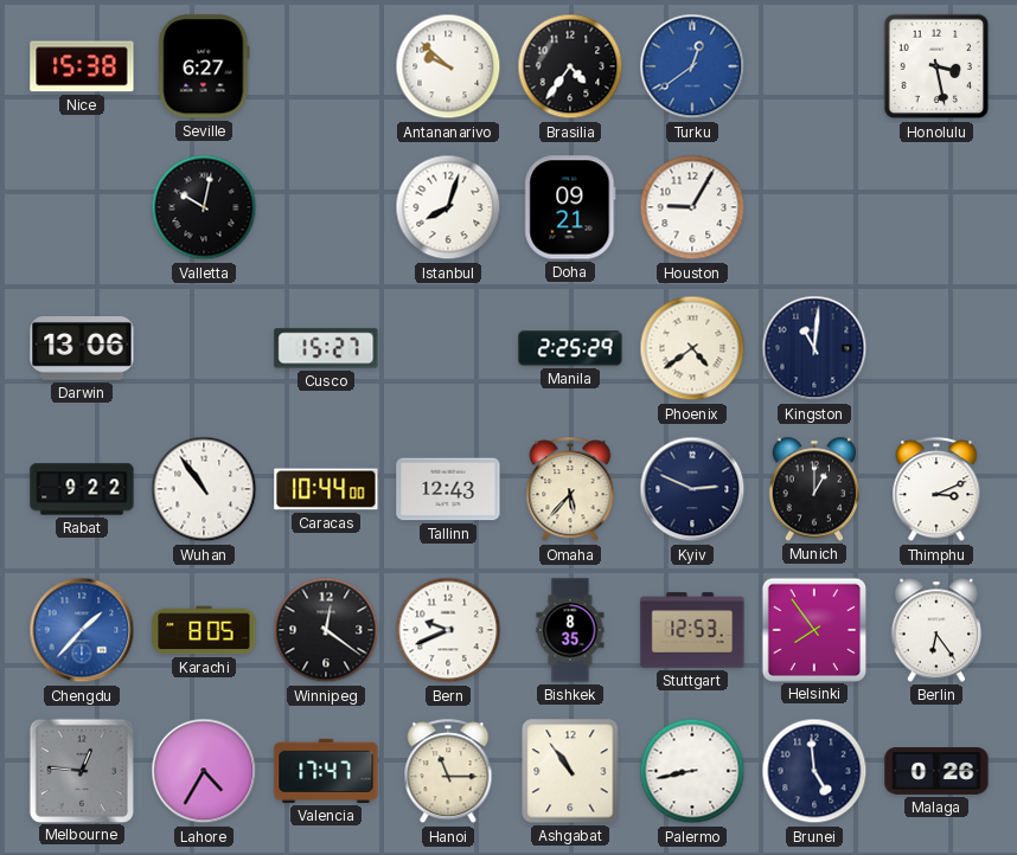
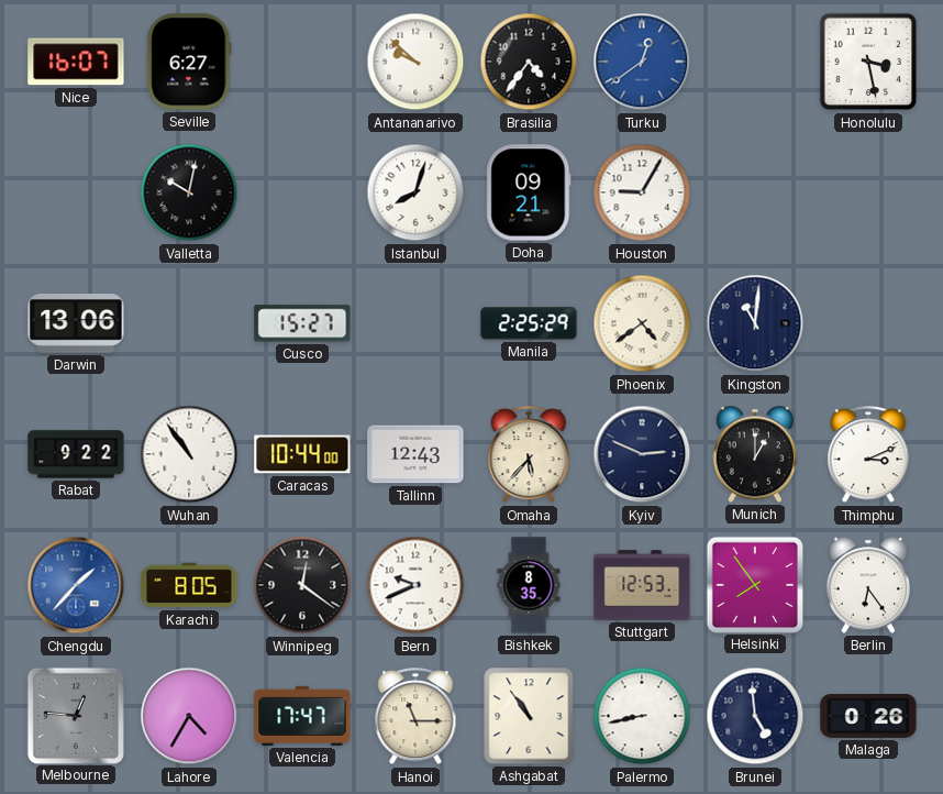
Nice: 15:38 -> 16:07 (76, 62)
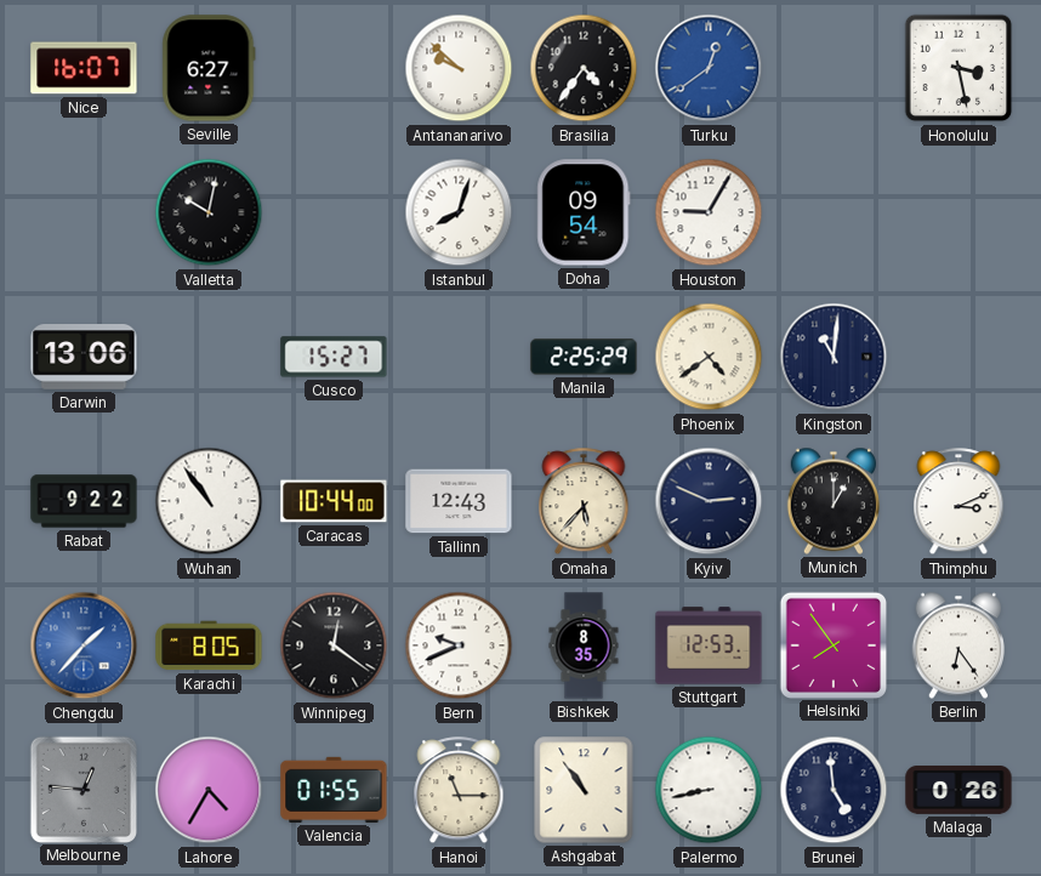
Doha: 09:21 -> 09:54 (584, 212)
Valencia: 17:47 -> 01:55 (334, 790)
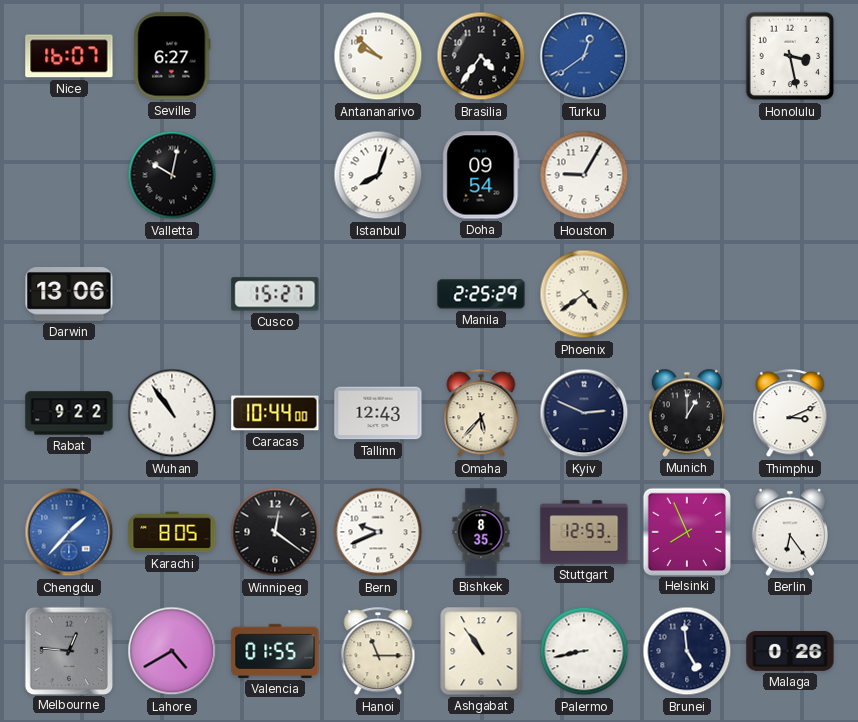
Kingston: 11:01 -> none (834, 357)
Helsinki: 7:54 -> 7:56 (686, 531)
Lahore: 4:35 -> 4:40 (172, 651)
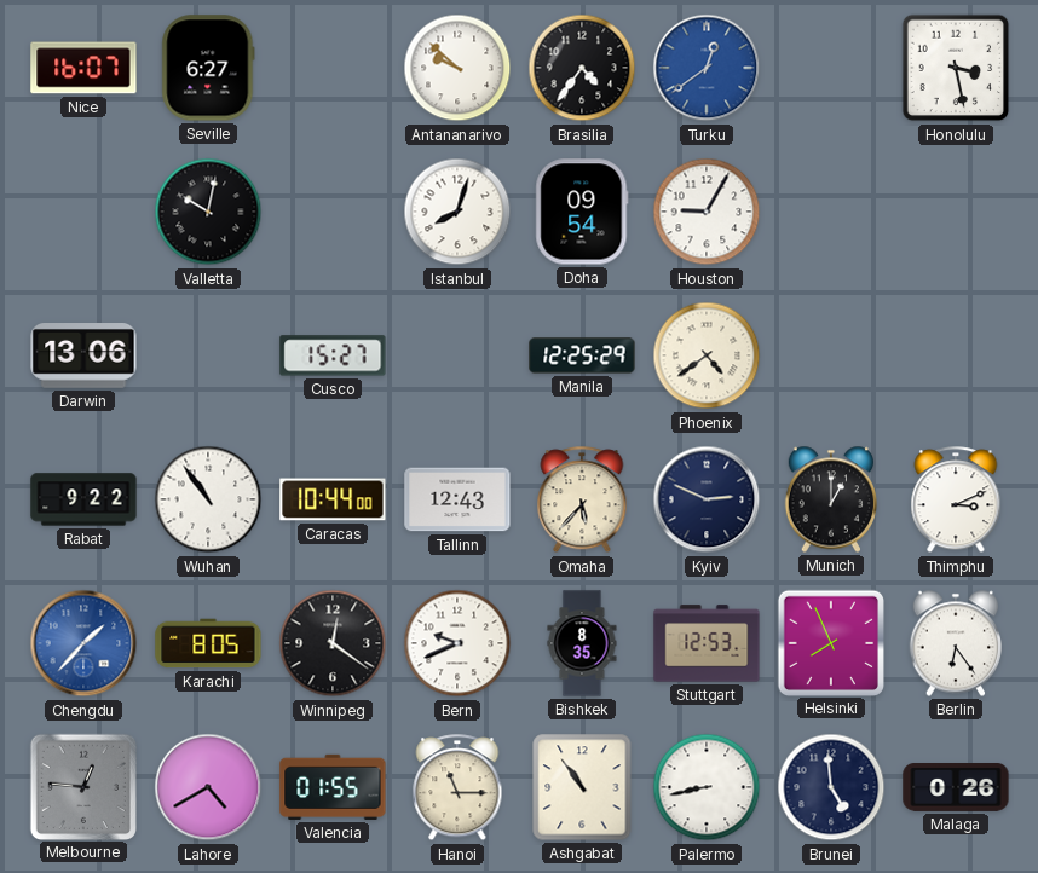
Manila: 2:25 -> 12:25 (582, 355)
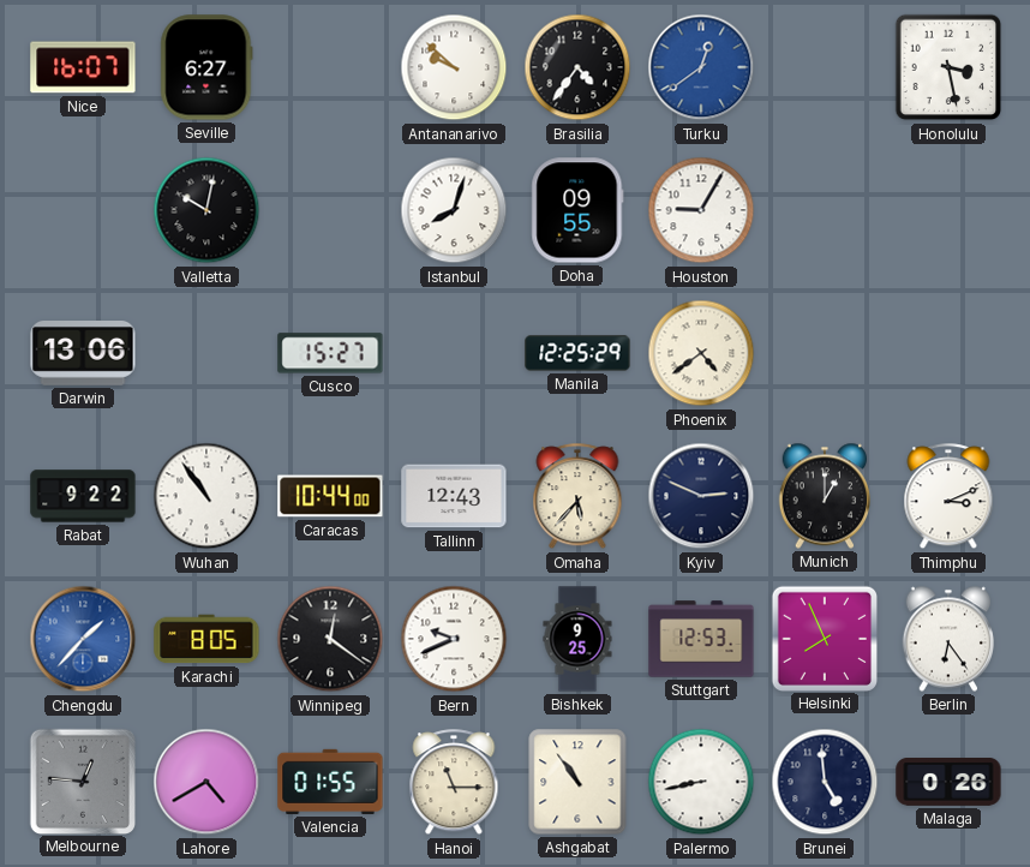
Doha: 09:54 -> 09:55 (577, 210)
Bishkek: 8:35 -> 9:25 (577, 639)
